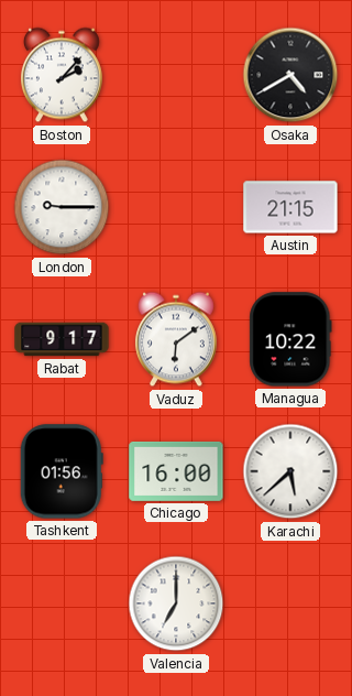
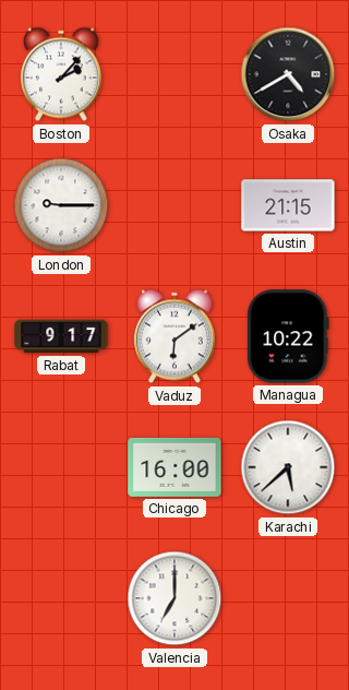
Tashkent: 01:56 -> none (62, 471)
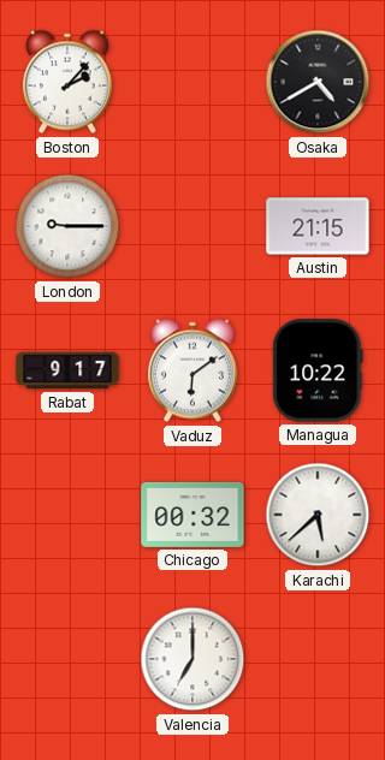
Chicago: 16:00 -> 00:32 (192, 515)
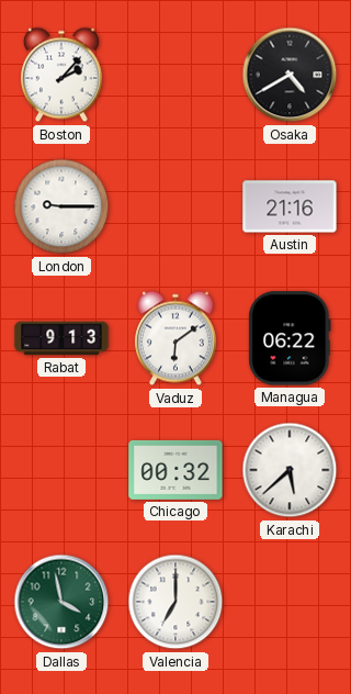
Austin: 21:15 -> 21:16 (290, 206)
Rabat: 9:17 -> 9:13 (61, 338)
Managua: 10:22 -> 06:22 (290, 338)
Dallas: none -> 3:58 (61, 602)
